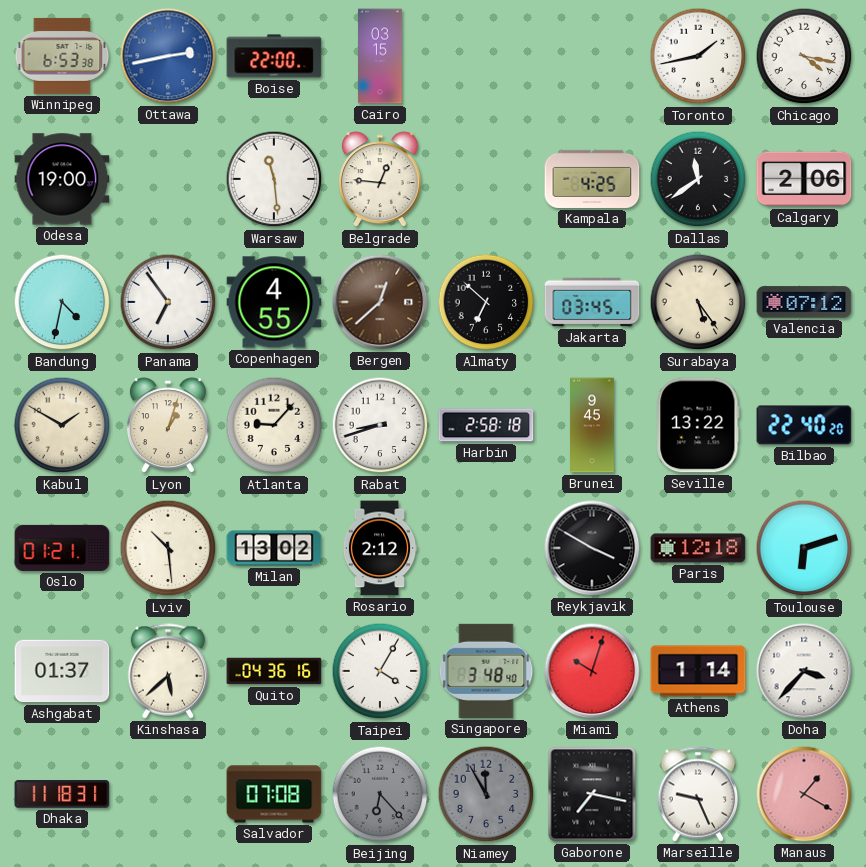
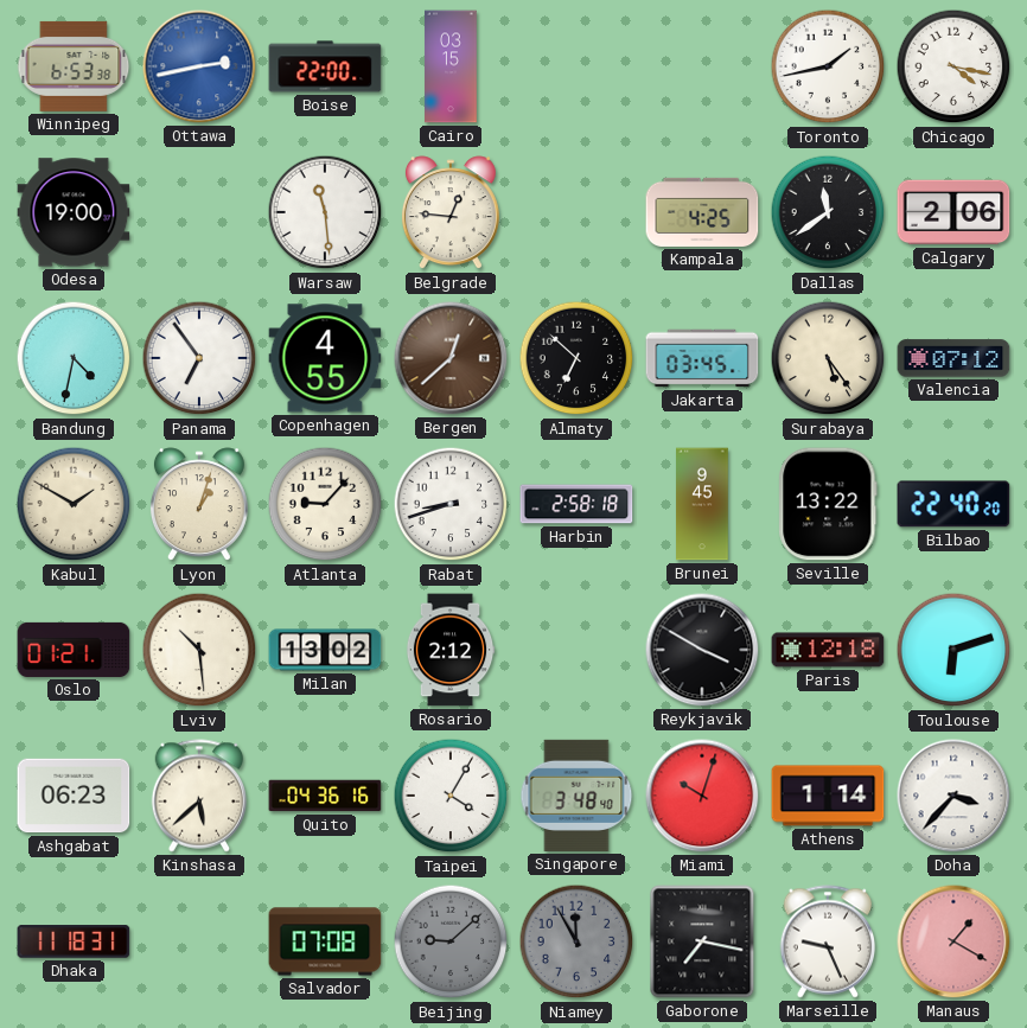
Ashgabat: 01:37 -> 06:23 (74, 796)
Beijing: 6:23 -> 9:08 (451, 941)
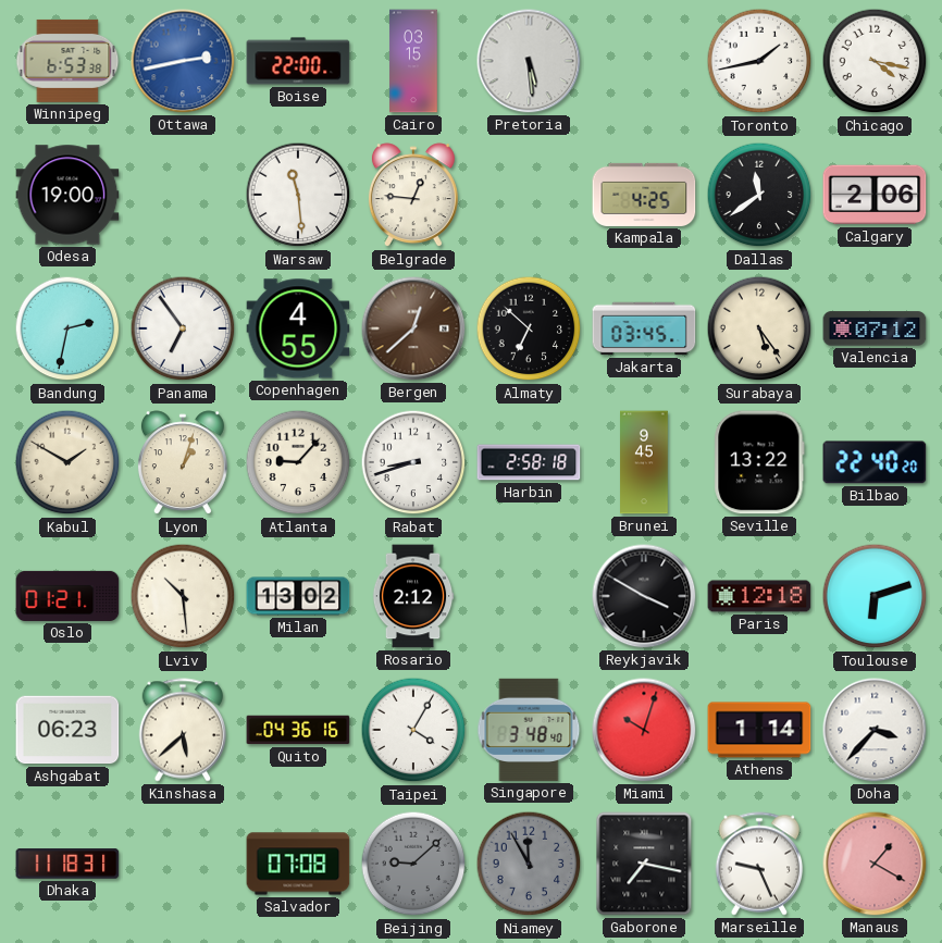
Pretoria: none -> 5:29 (529, 61)
Bandung: 4:32 -> 2:32 (67, 328)
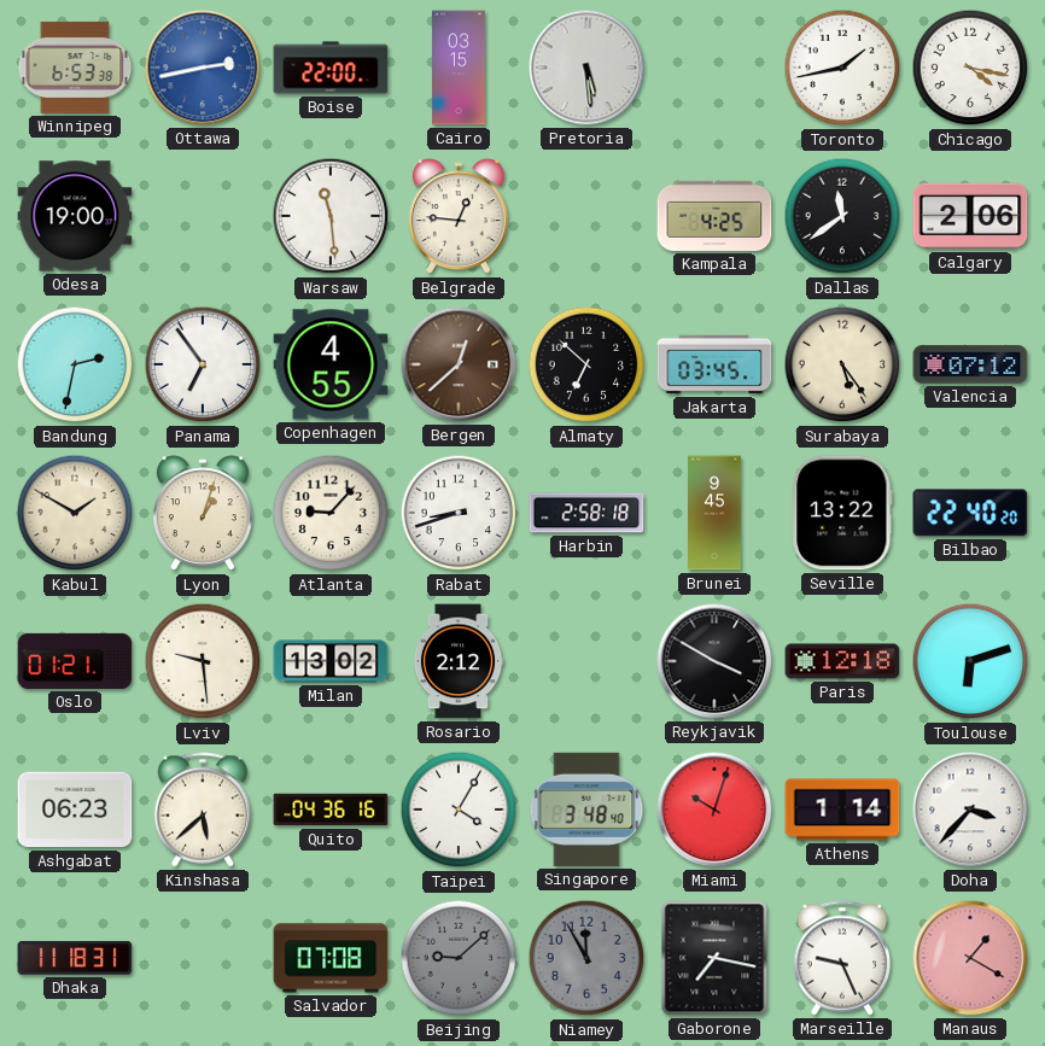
Lviv: 10:29 -> 9:29 (203, 661)
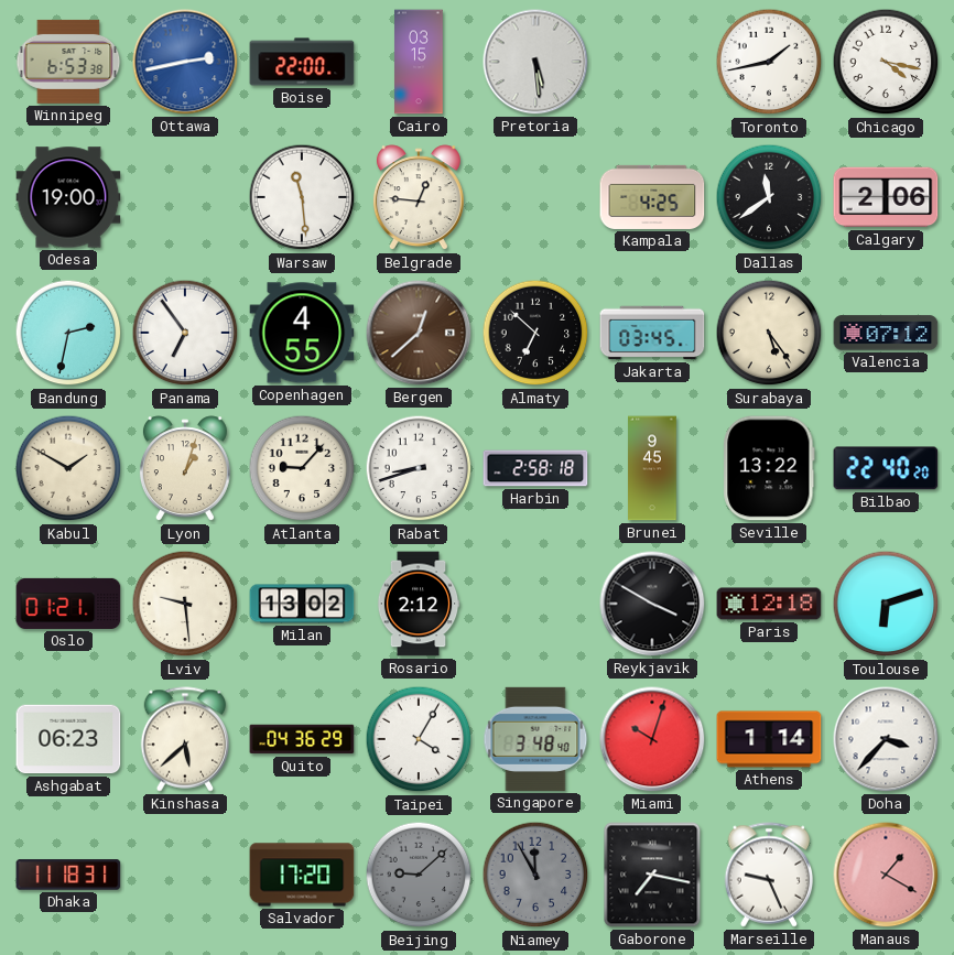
Quito: 04:36:16 -> 04:36:29 (302, 739)
Salvador: 07:08 -> 17:20 (302, 875)
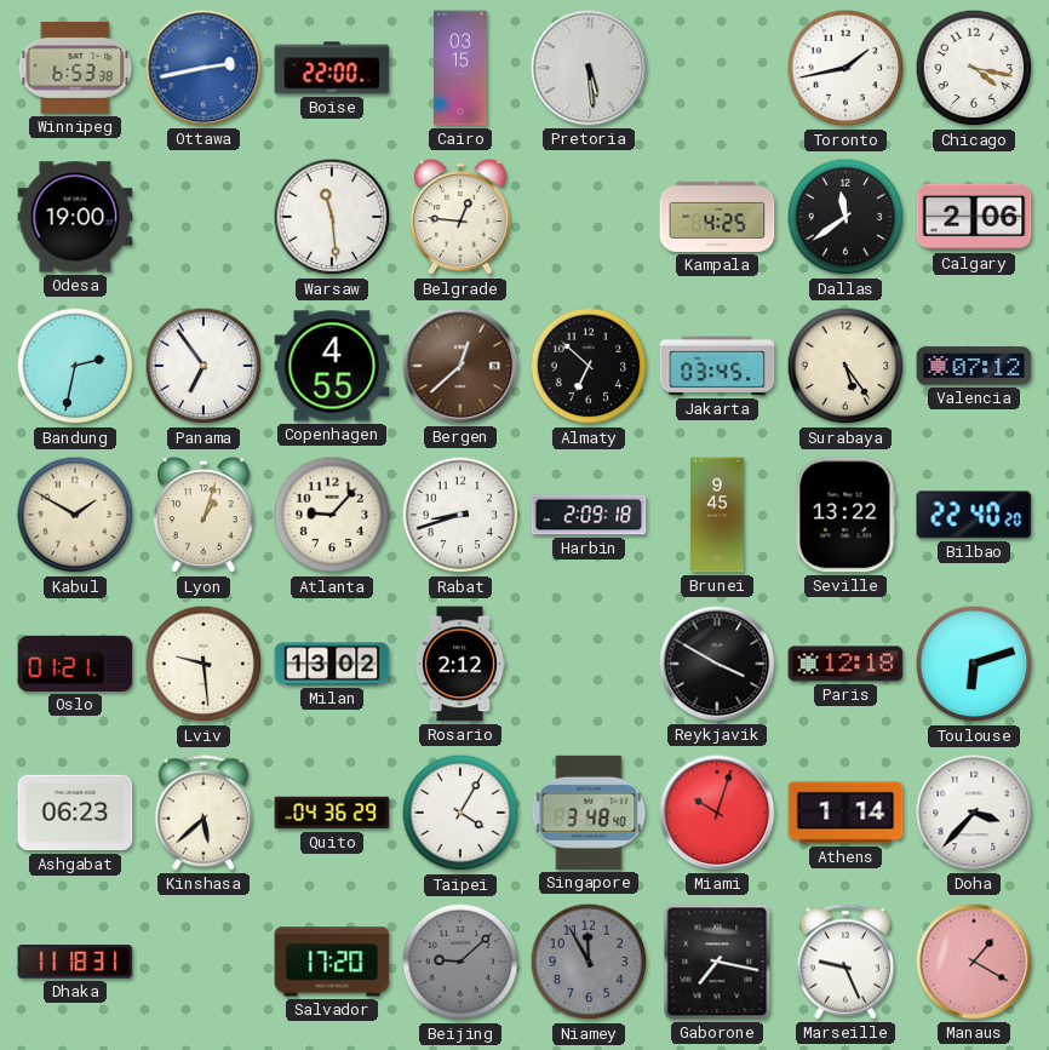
Harbin: 2:58 -> 2:09 (589, 515)
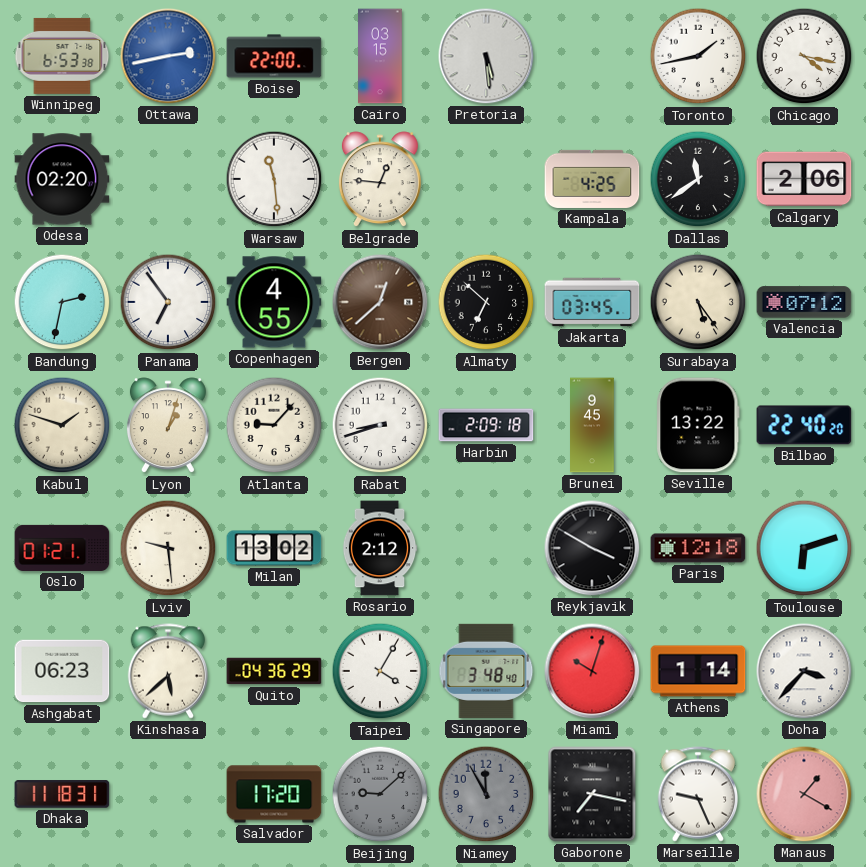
Odesa: 19:00 -> 02:20 (62, 179)
Kabul: 1:50 -> 1:48 (62, 425)
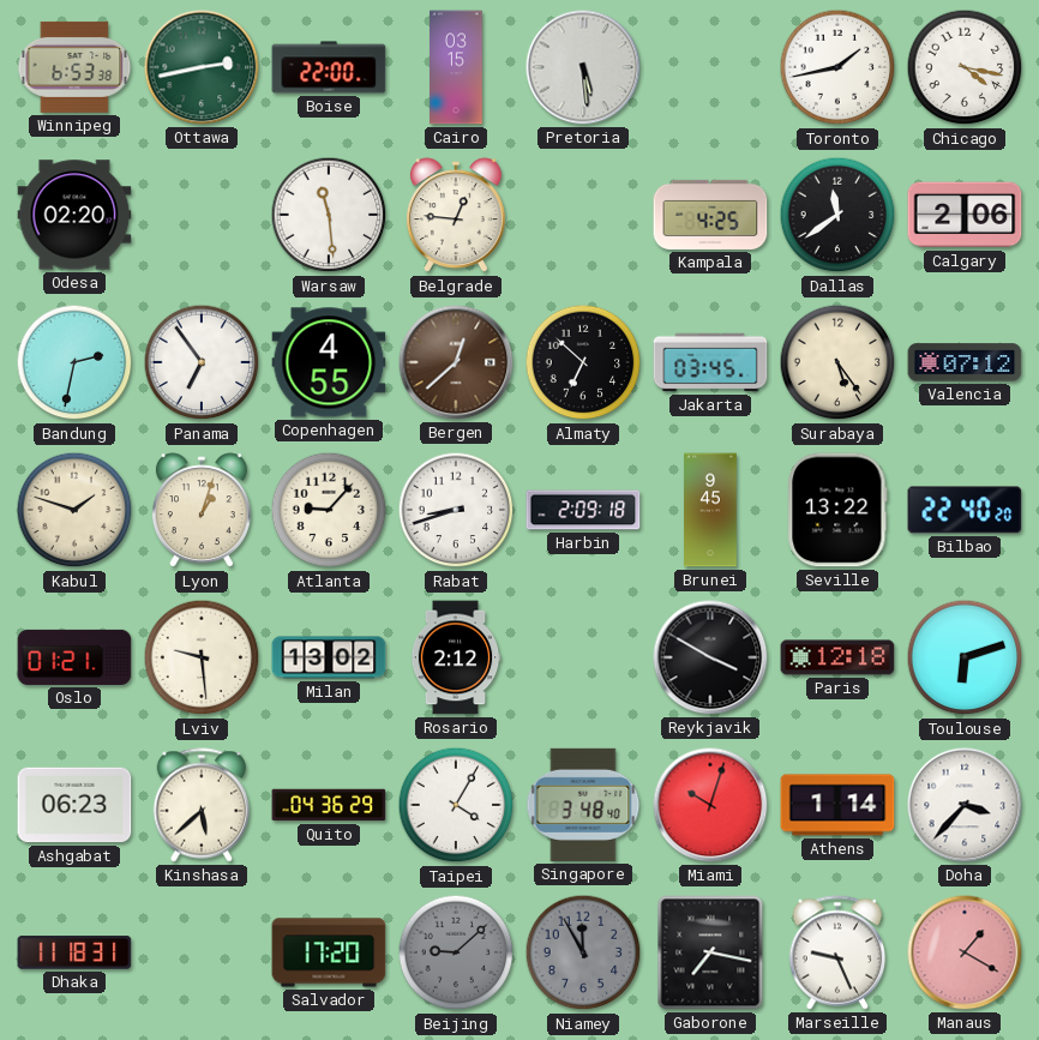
Ottawa dial: blue -> green (202, 67)
